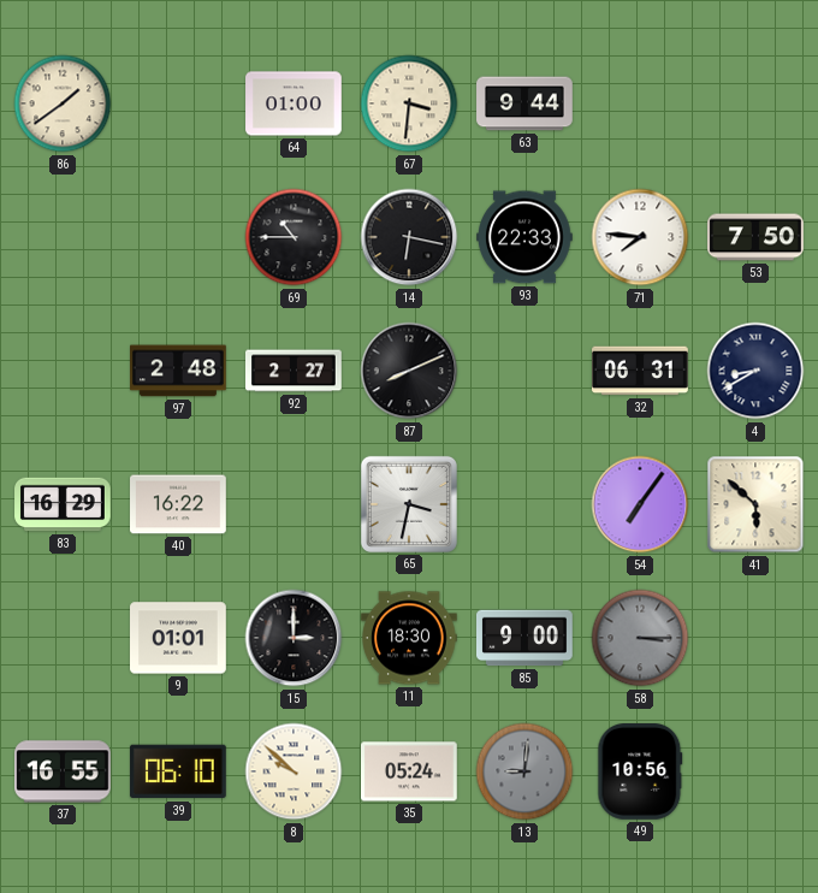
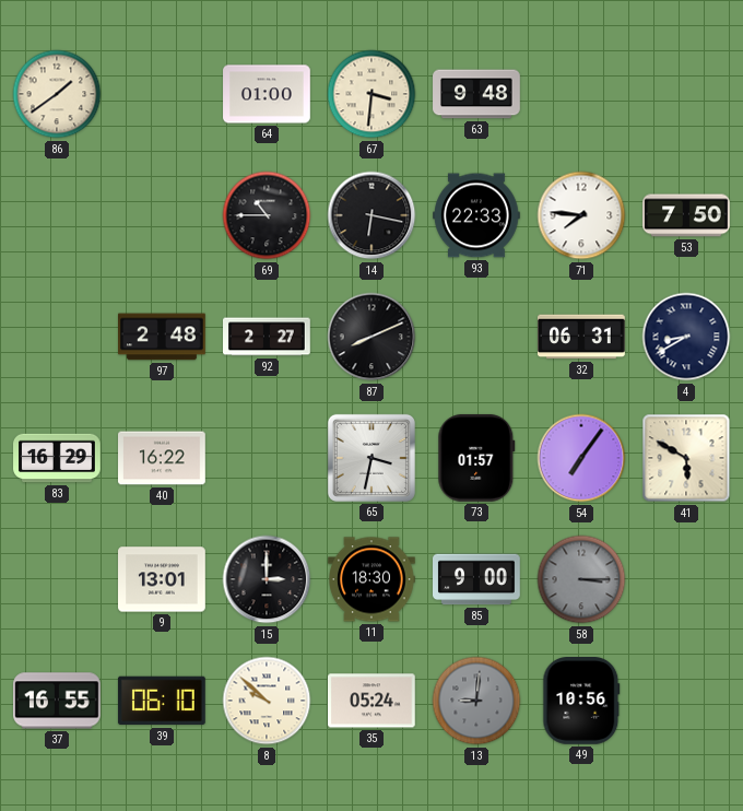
63: 9:44 -> 9:48 (476, 94)
73: none -> 01:57 (476, 458)
41: 5:52 -> 5:50 (686, 458)
9: 01:01 -> 13:01 (163, 579)
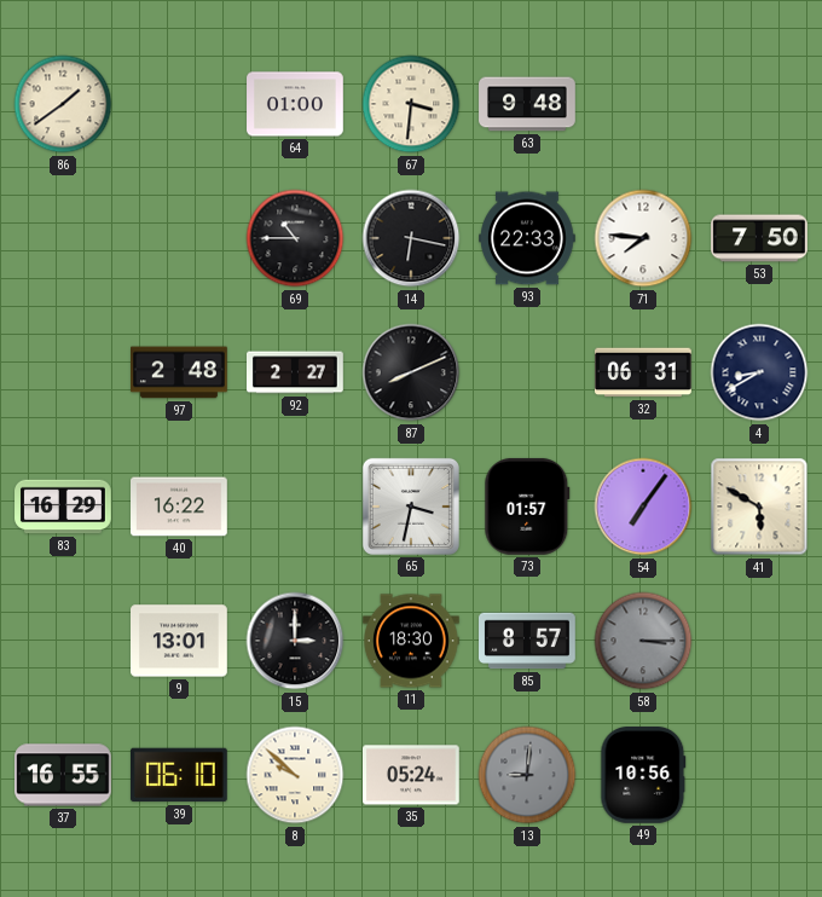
85: 9:00 -> 8:57 (527, 641)
